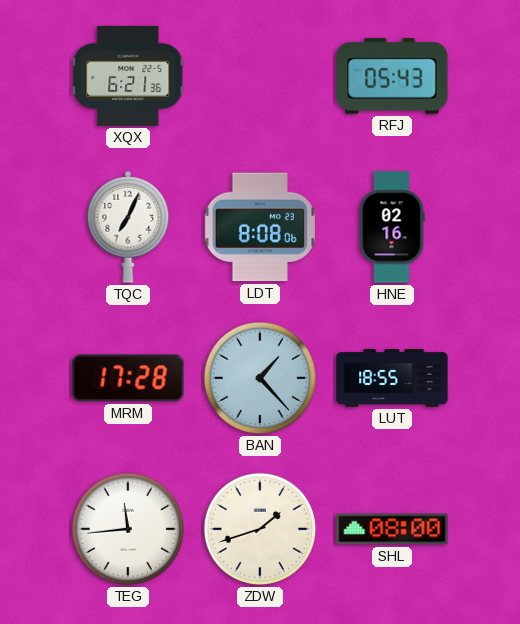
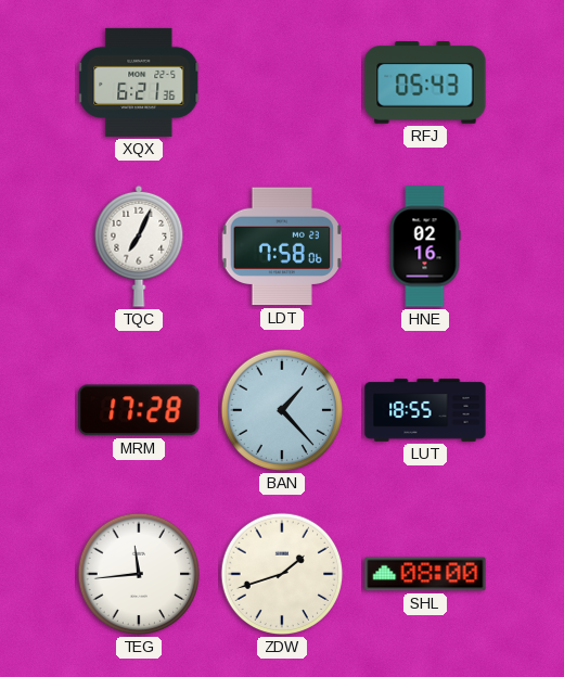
LDT: 8:08 -> 7:58 (281, 246)
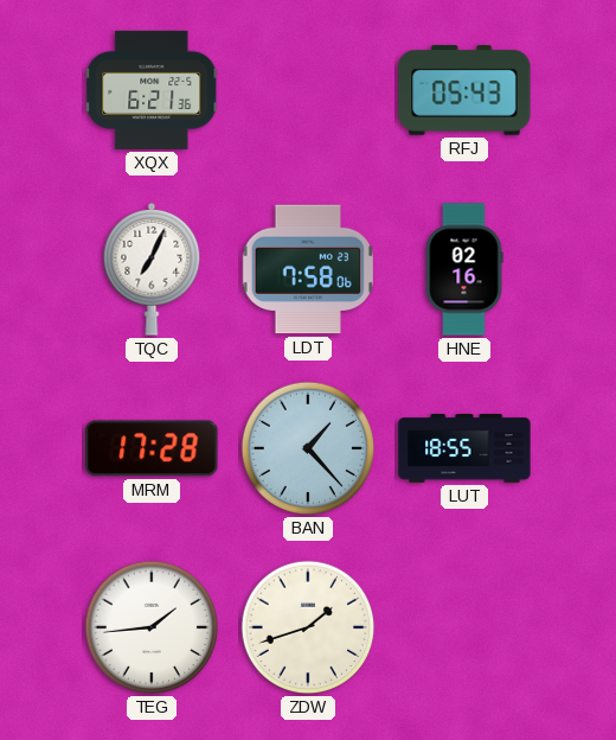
TEG: 11:44 -> 1:44 (152, 627)
SHL: 08:00 -> none (425, 574)
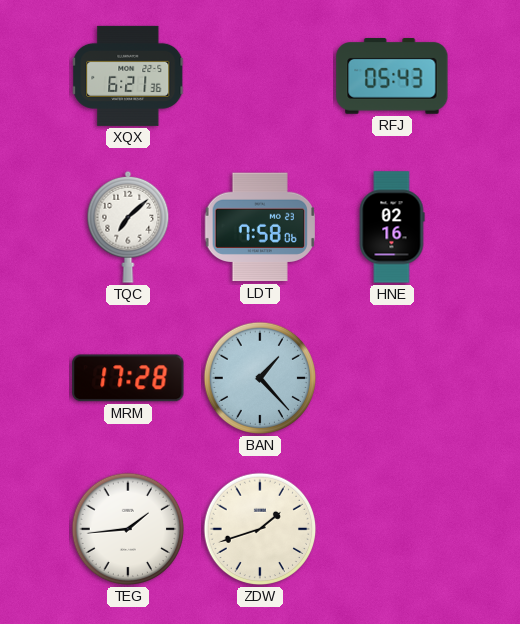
TQC: 7:04 -> 7:08 (128, 227)
LUT: 18:55 -> none (464, 449)
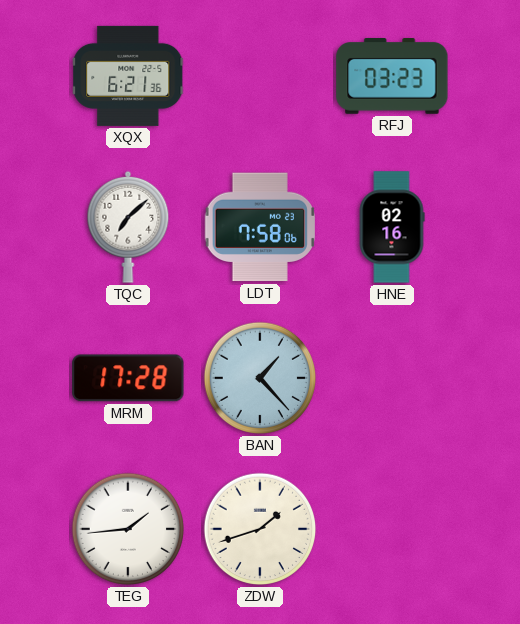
RFJ: 05:43 -> 03:23 (392, 77)
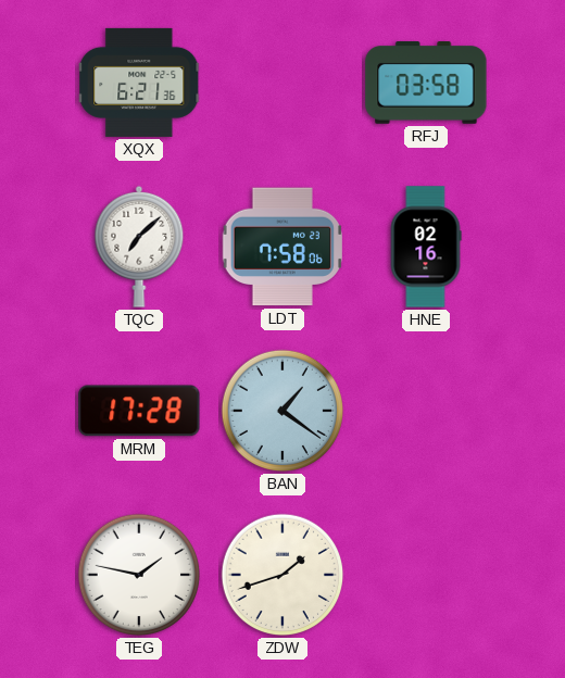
RFJ: 03:23 -> 03:58 (426, 84)
BAN: 1:23 -> 1:21 (282, 411)
TEG: 1:44 -> 1:47 (139, 575)
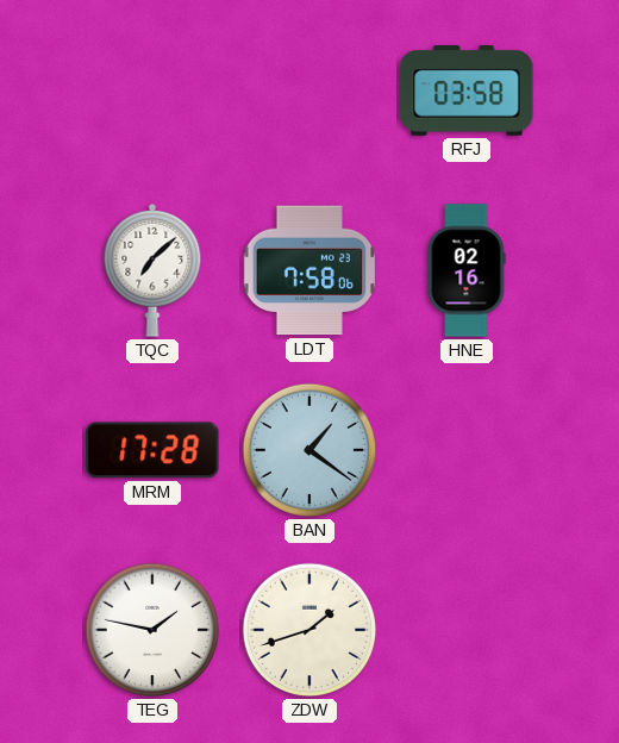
XQX: 6:21 -> none (140, 83)
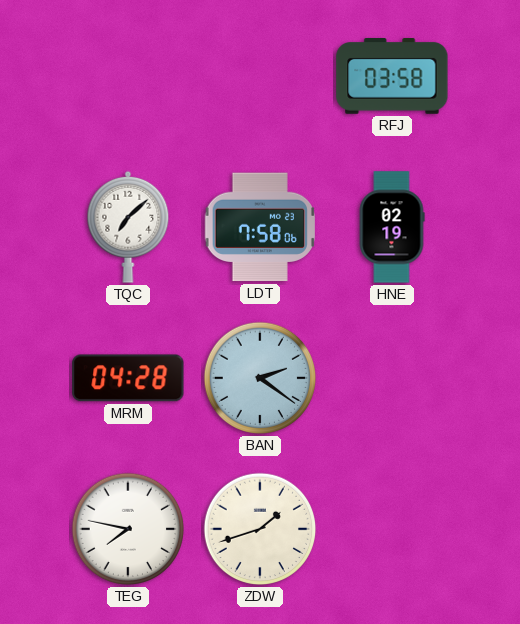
HNE: 02:16 -> 02:19 (392, 227)
MRM: 17:28 -> 04:28 (128, 378)
BAN: 1:21 -> 2:21 (260, 378)
TEG: 1:47 -> 7:47 (128, 529)
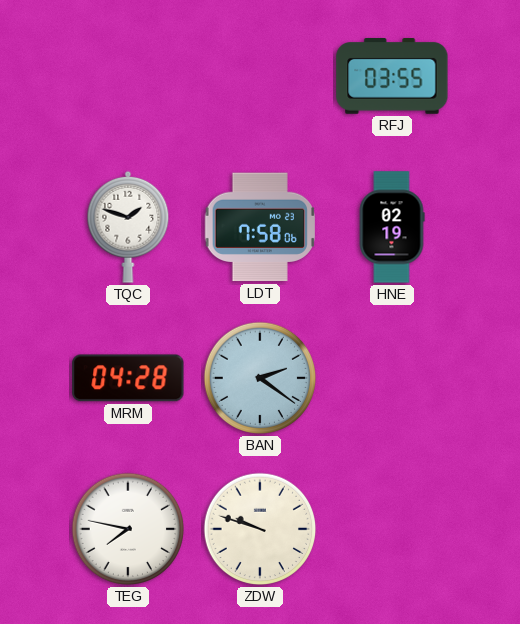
RFJ: 03:58 -> 03:55 (392, 77)
TQC: 7:08 -> 1:48 (128, 227)
ZDW: 1:42 -> 9:48 (260, 529)
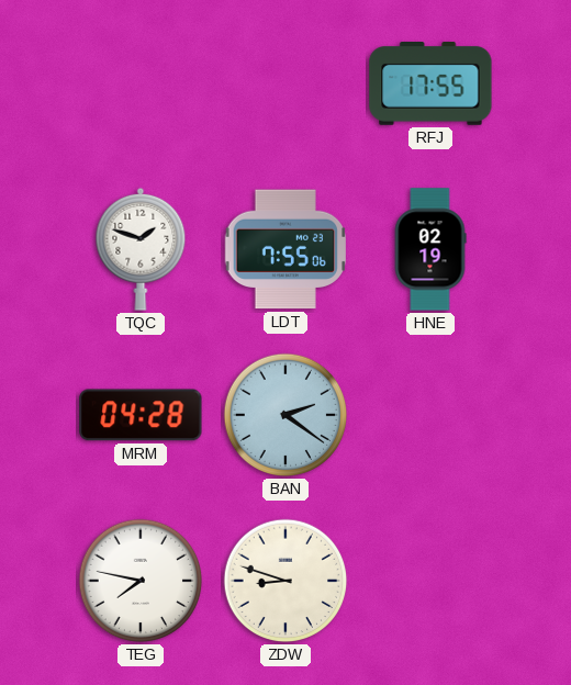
RFJ: 03:55 -> 17:55 (430, 85)
LDT: 7:58 -> 7:55 (284, 249)
ZDW: 9:48 -> 8:48 (285, 581)
